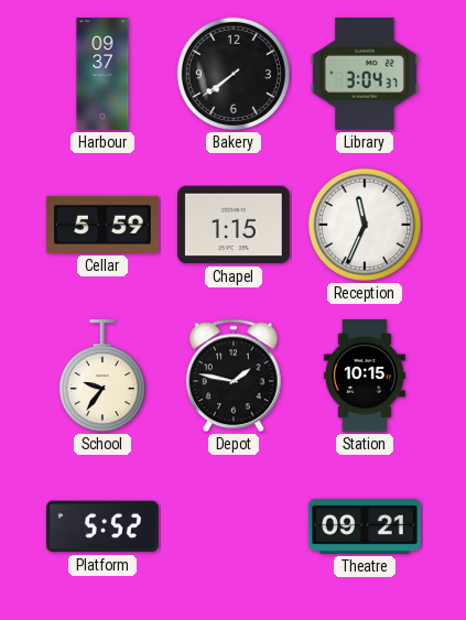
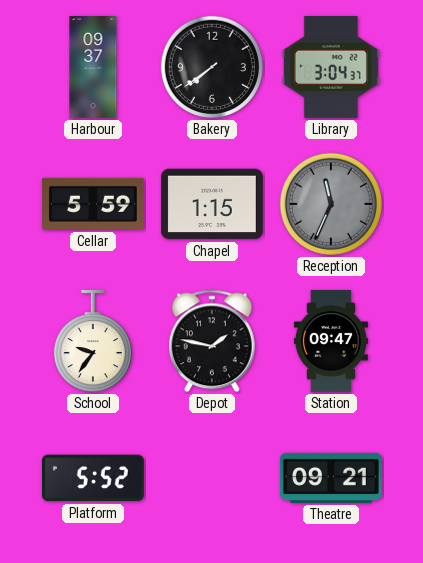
Reception dial: white -> grey (331, 204)
Station: 10:15 -> 09:47 (331, 341)
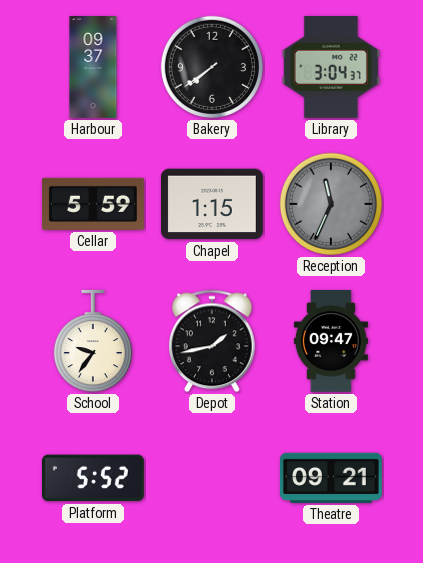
Depot: 1:47 -> 1:43 (212, 341)
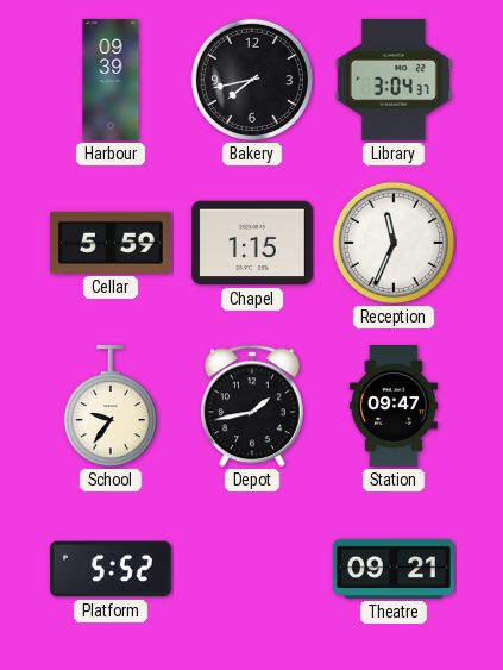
Harbour: 09:37 -> 09:39 (111, 81)
Bakery: 7:39 -> 7:43 (252, 80)
Reception dial: grey -> white (394, 243)
